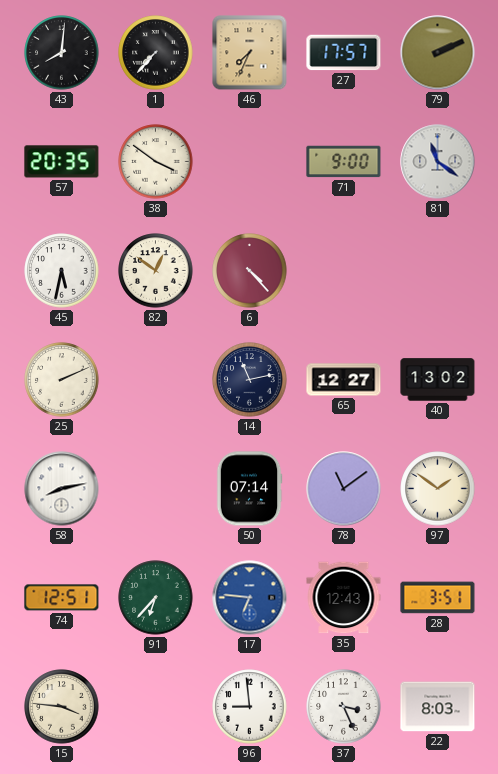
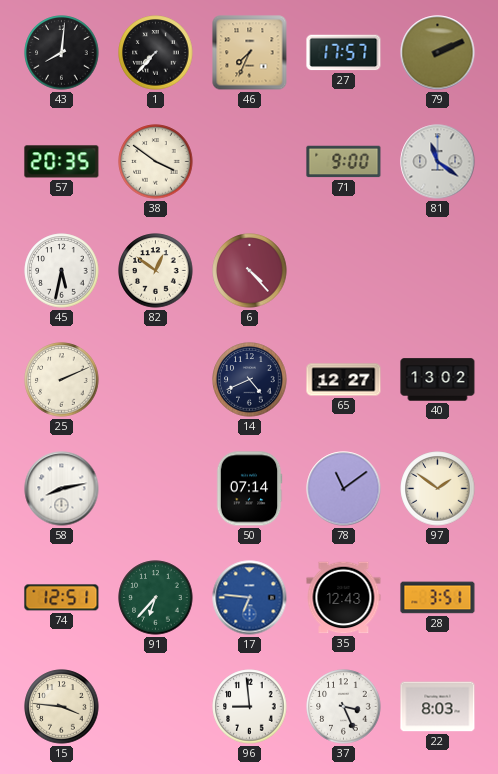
14: 11:13 -> 4:41 (250, 380)
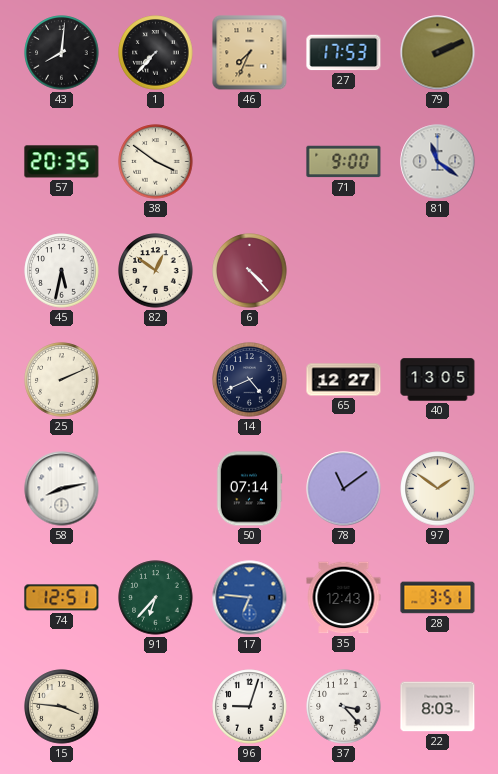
27: 17:57 -> 17:53 (344, 53)
40: 13:02 -> 13:05 (438, 380)
96: 8:59 -> 9:03 (250, 707)
37: 3:26 -> 3:23 (344, 707)
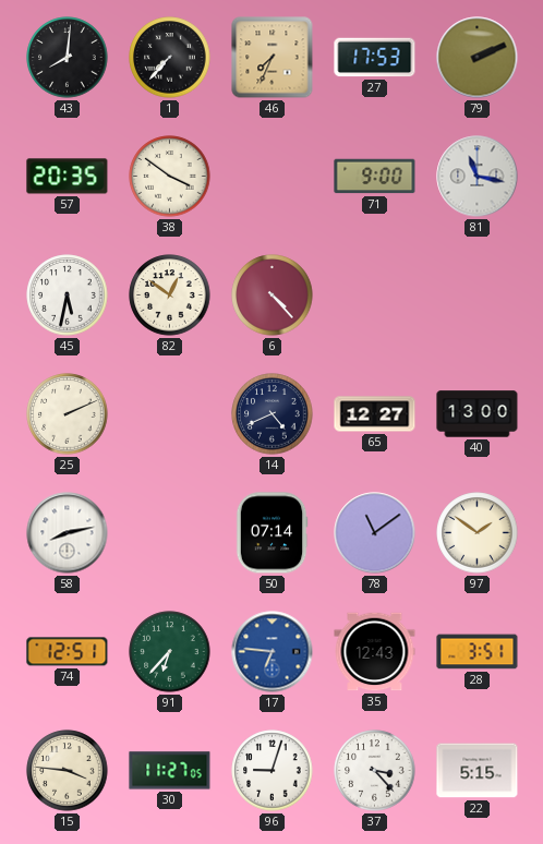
81: 11:21 -> 11:17 (478, 177)
40: 13:05 -> 13:00 (478, 414)
30: none -> 11:27 (170, 771)
22: 8:03 -> 5:15 (478, 771)
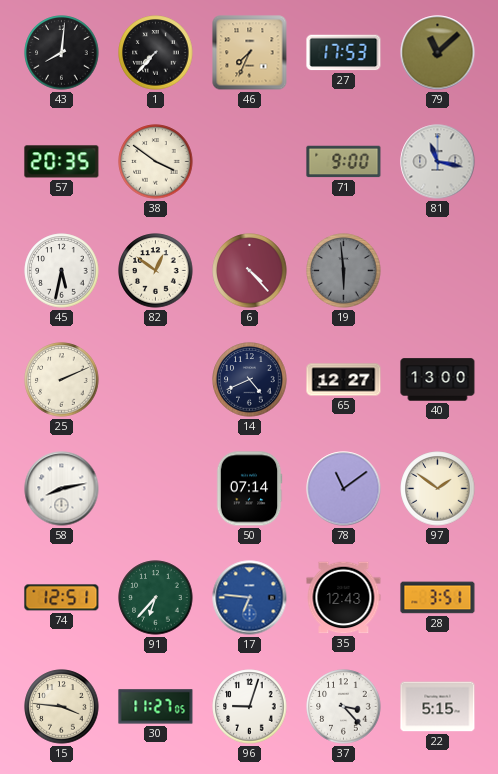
79: 2:11 -> 11:08 (438, 53)
19: none -> 5:59 (344, 271)
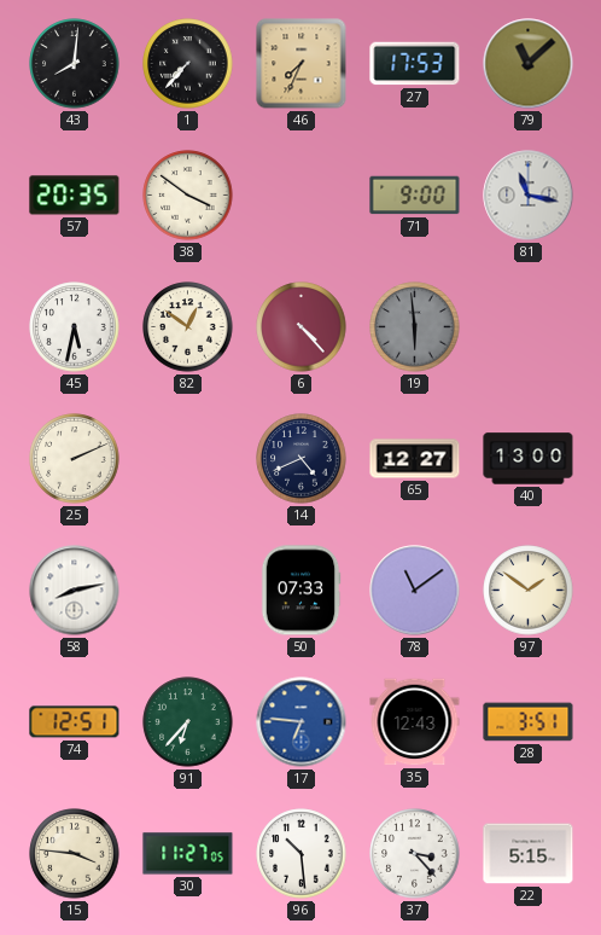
50: 07:14 -> 07:33 (300, 591)
96: 9:03 -> 10:29 (302, 854)
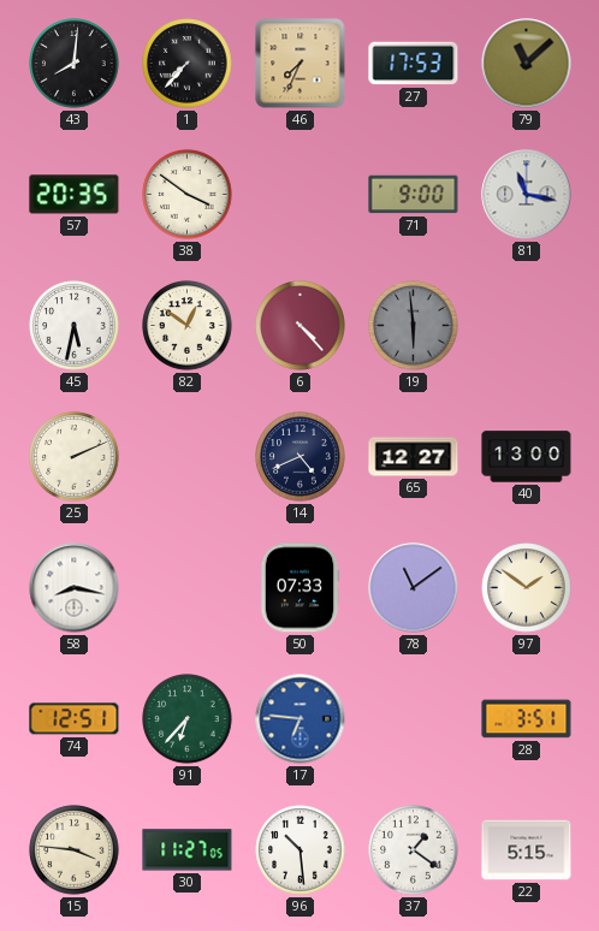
58: 8:13 -> 8:17 (75, 588)
35: 12:43 -> none (415, 722)
37: 3:23 -> 1:21 (414, 850)
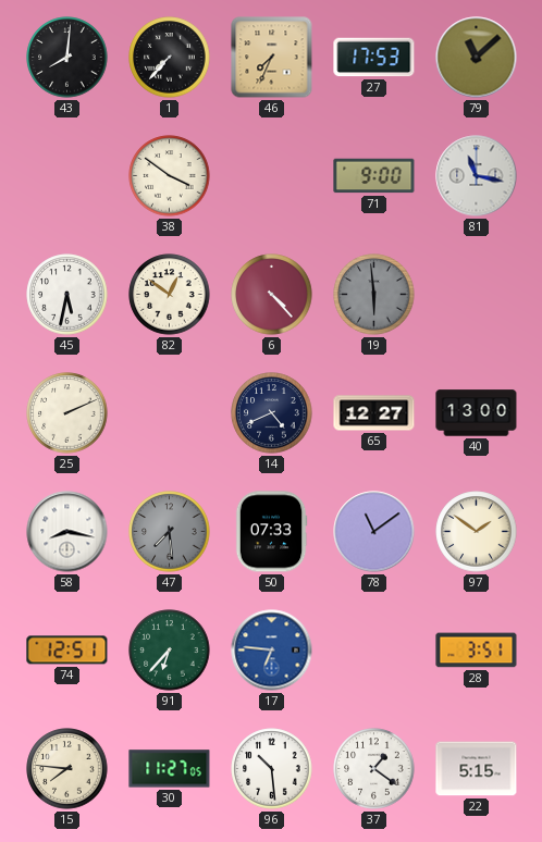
57: 20:35 -> none (75, 195)
47: none -> 7:29 (170, 532)
15: 3:46 -> 7:46 (67, 769)
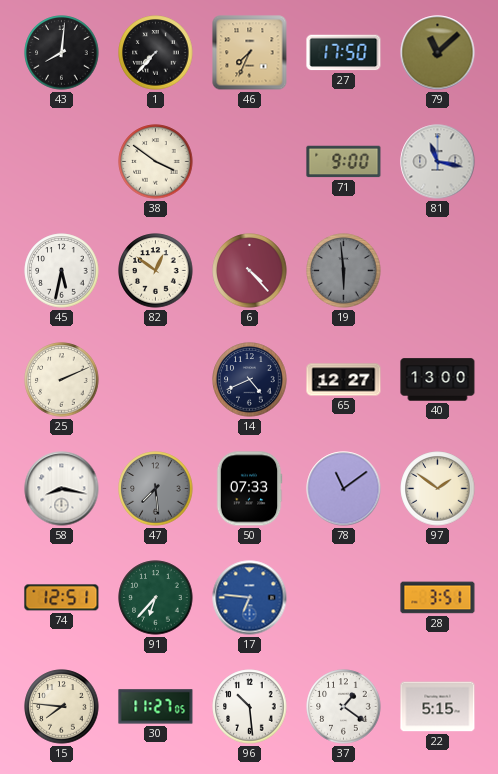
27: 17:53 -> 17:50 (344, 53)
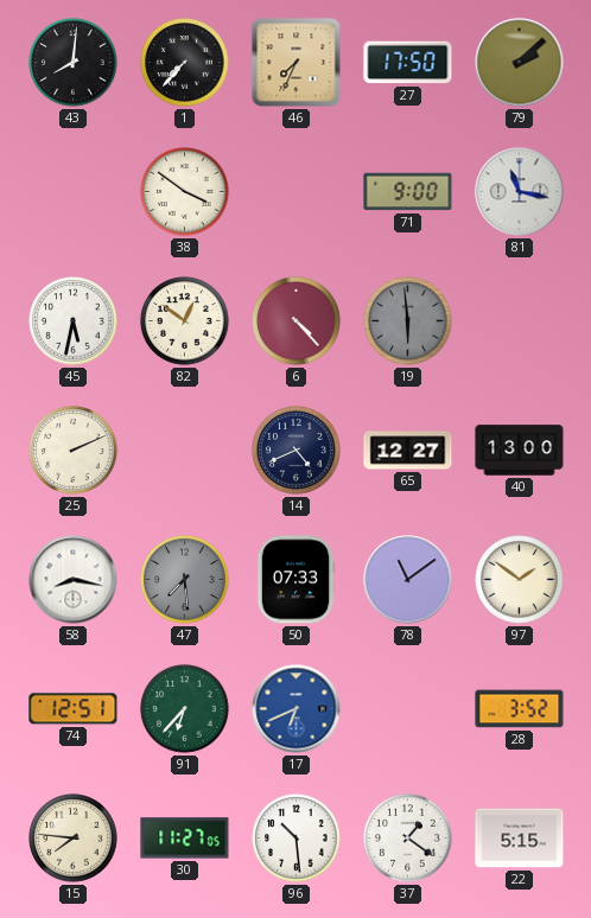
79: 11:08 -> 2:08 (520, 63)
17: 6:46 -> 6:41 (297, 709)
28: 3:51 -> 3:52 (520, 709)
